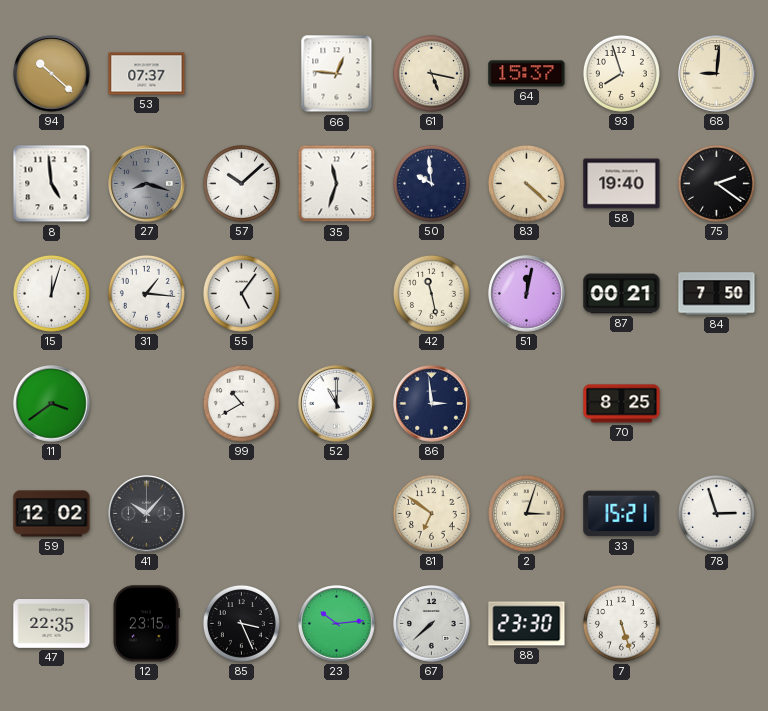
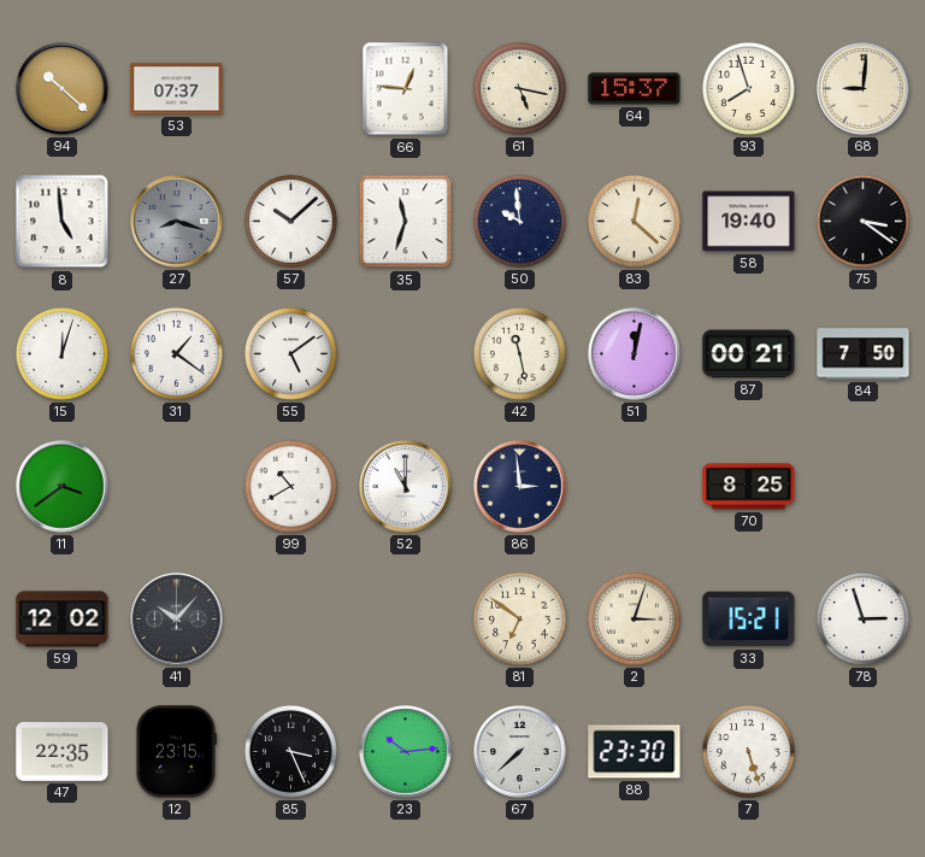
83: 4:22 -> 12:22 (634, 221)
75: 2:21 -> 3:21 (862, 221)
31: 1:16 -> 1:21 (176, 353)
55: 5:06 -> 5:09 (290, 353)
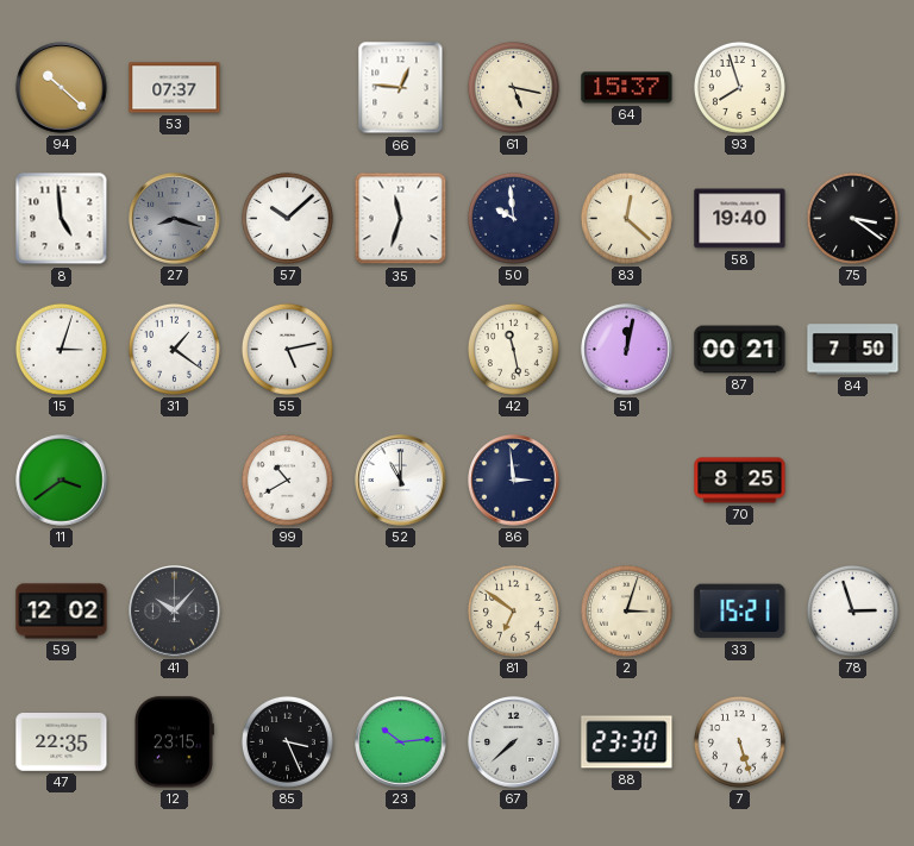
68: 9:01 -> none (864, 89)
15: 12:03 -> 3:03 (61, 349)
55: 5:09 -> 5:13 (287, 349)
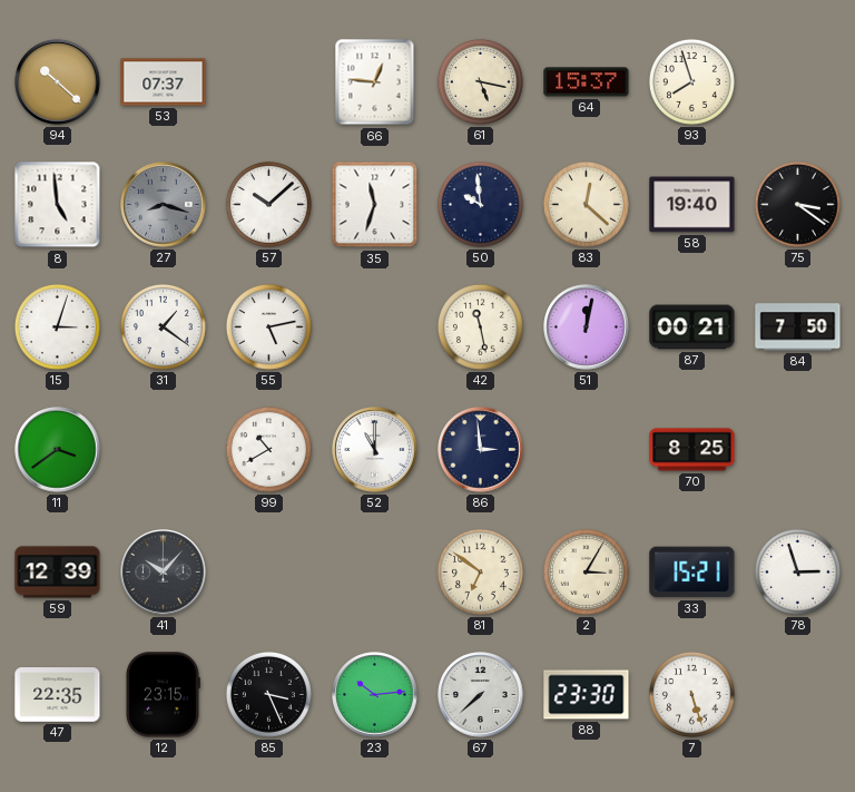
59: 12:02 -> 12:39 (58, 573)
2: 3:03 -> 3:05 (586, 571)
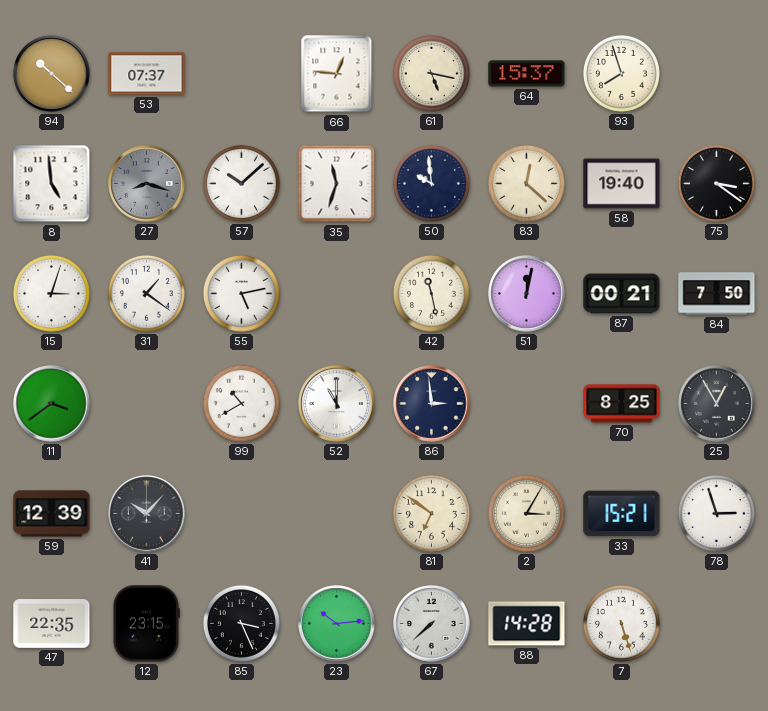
25: none -> 12:55 (717, 404)
88: 23:30 -> 14:28 (527, 624)
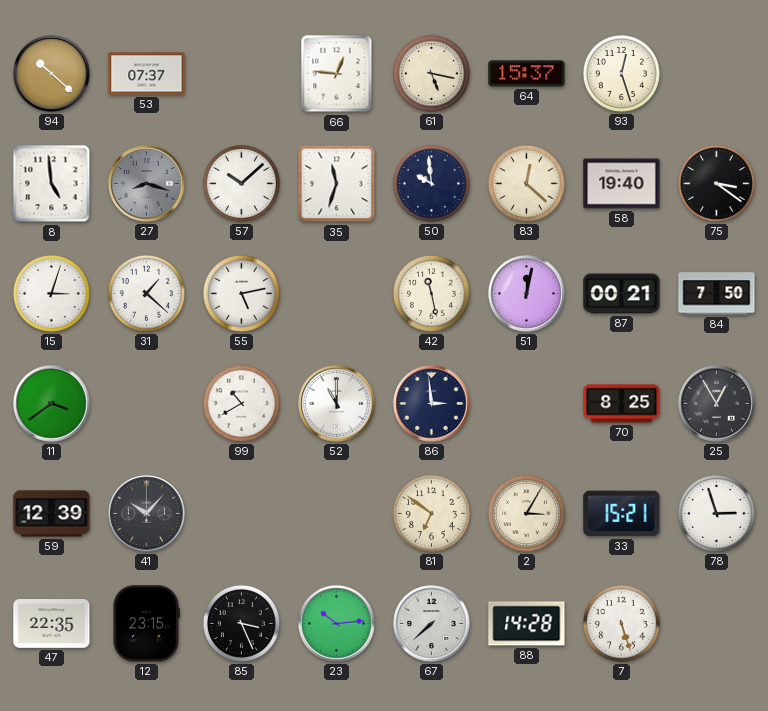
93: 7:57 -> 12:27 (621, 73)
31: 1:21 -> 1:22 (146, 293)
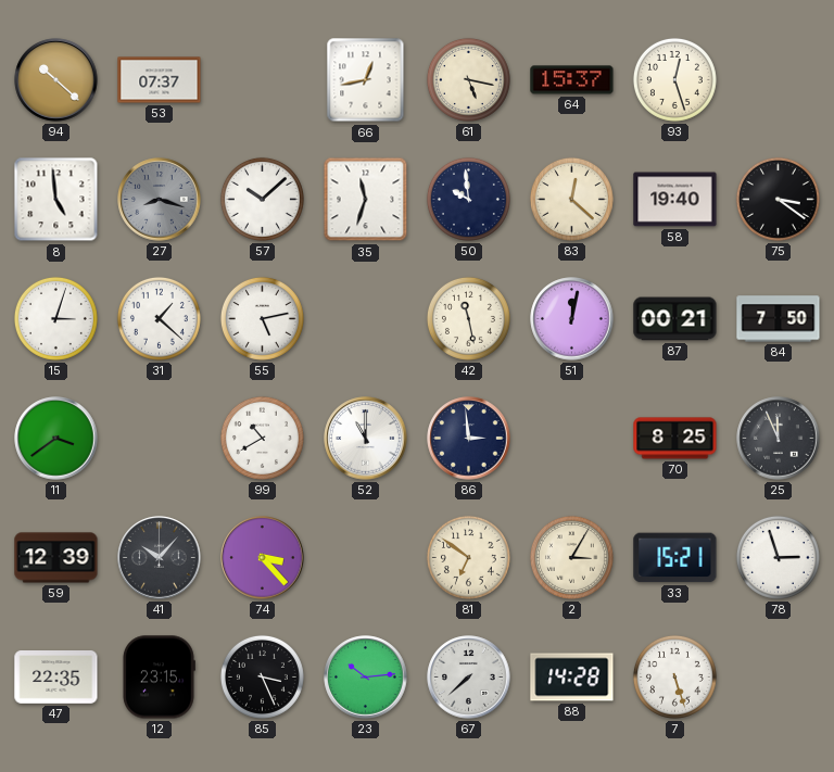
66: 12:46 -> 12:43 (366, 80)
25: 12:55 -> 11:56 (779, 439)
74: none -> 3:23 (263, 558)
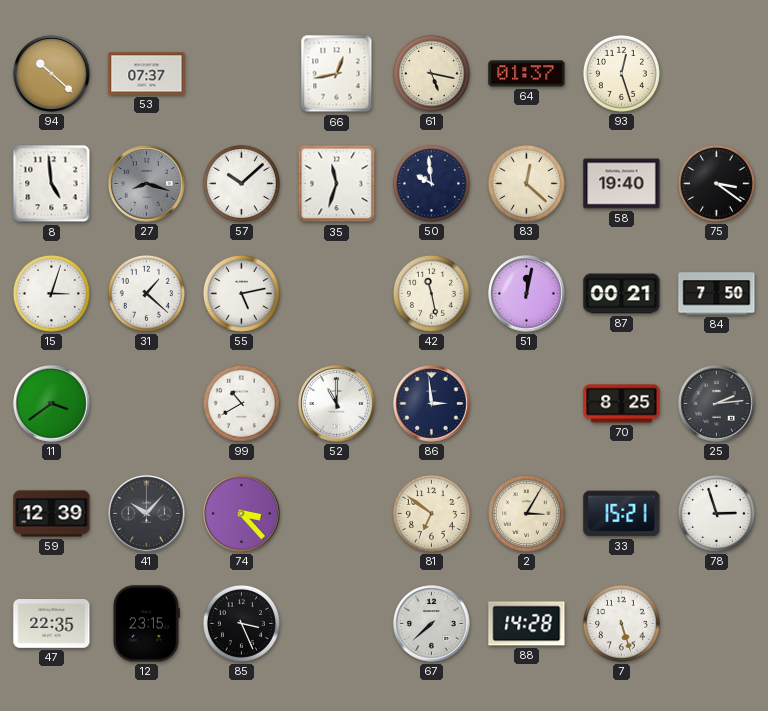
64: 15:37 -> 01:37 (527, 74)
25: 11:56 -> 2:14 (717, 404)
23: 10:14 -> none (366, 678)
